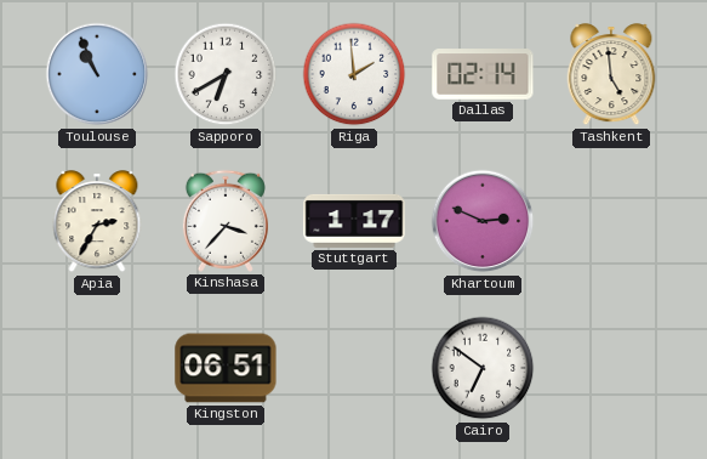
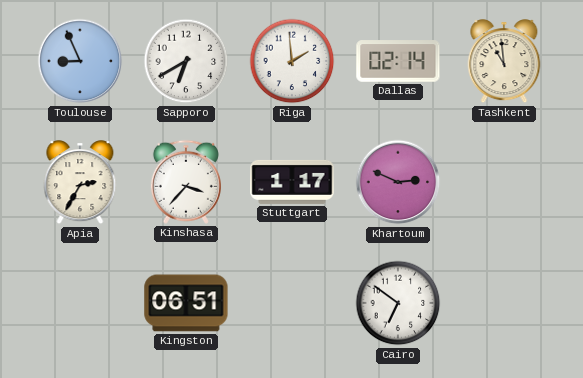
Toulouse: 10:56 -> 8:56 (80, 61)
Tashkent: 4:59 -> 10:59 (504, 62)
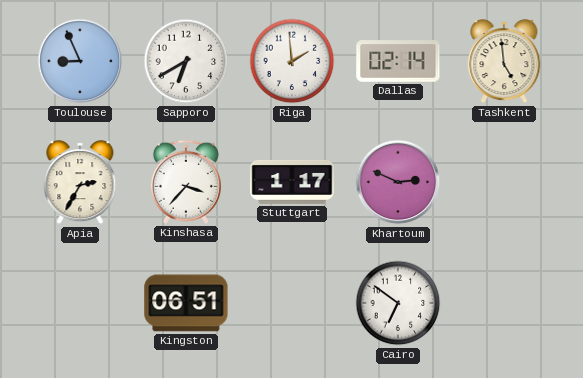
Tashkent: 10:59 -> 4:59 (504, 62)
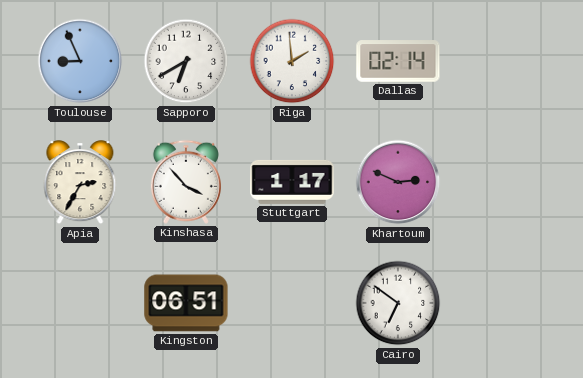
Tashkent: 4:59 -> none (504, 62)
Kinshasa: 3:37 -> 3:53 (186, 182)
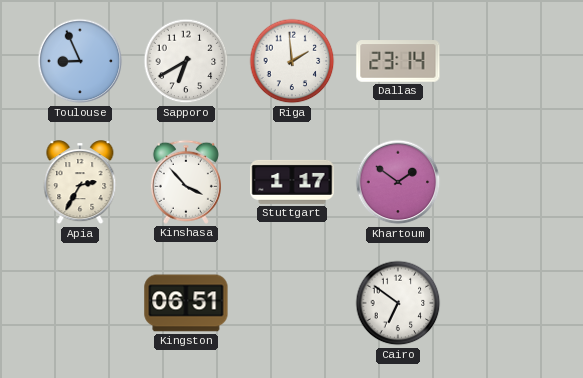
Dallas: 02:14 -> 23:14 (398, 61)
Khartoum: 2:49 -> 1:51 (398, 182)
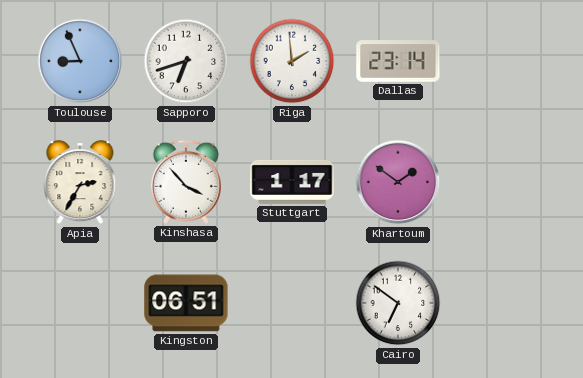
Sapporo: 6:40 -> 6:42 (186, 61)
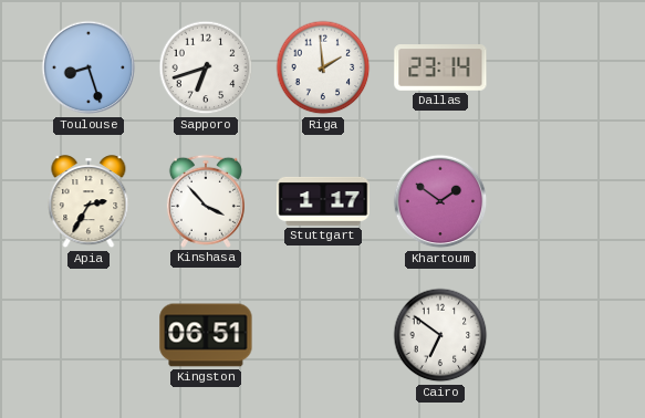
Toulouse: 8:56 -> 8:27 (89, 67)
